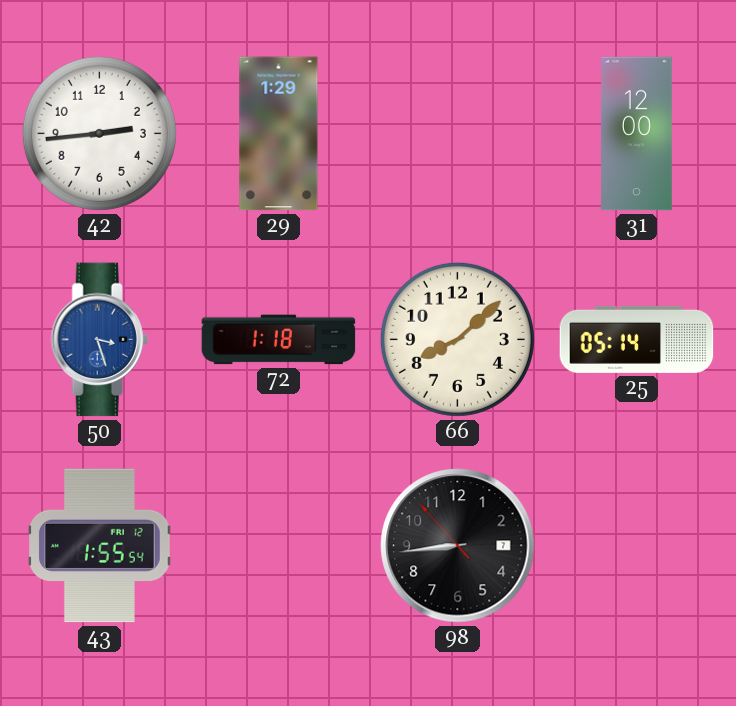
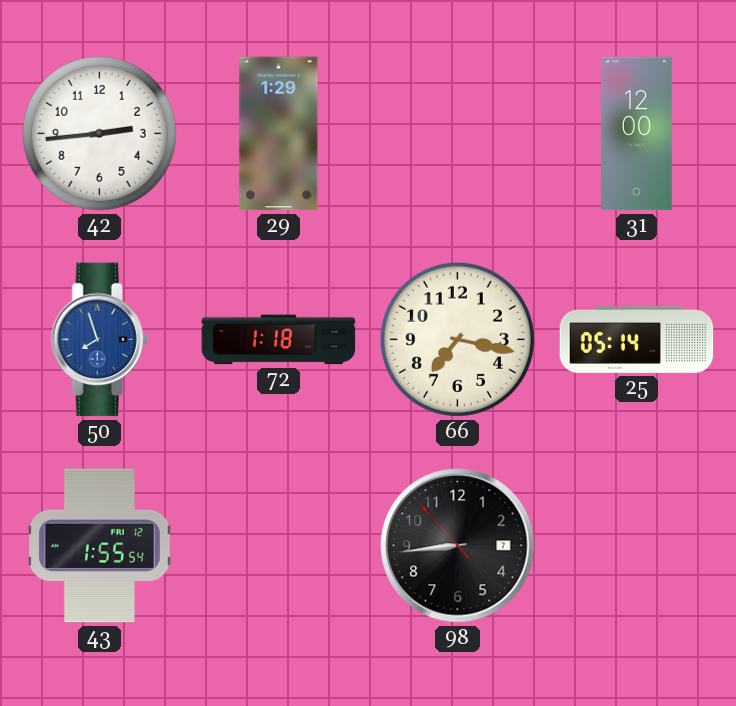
50: 3:27 -> 7:57 (99, 340)
66: 8:08 -> 7:17 (457, 339)
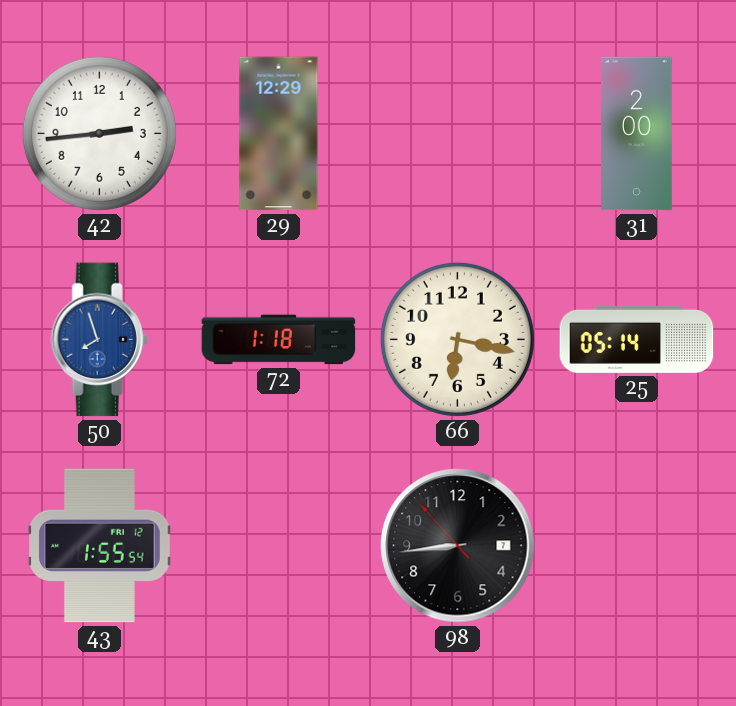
29: 1:29 -> 12:29 (279, 134)
31: 12:00 -> 2:00 (637, 134)
66: 7:17 -> 6:17 (457, 339)
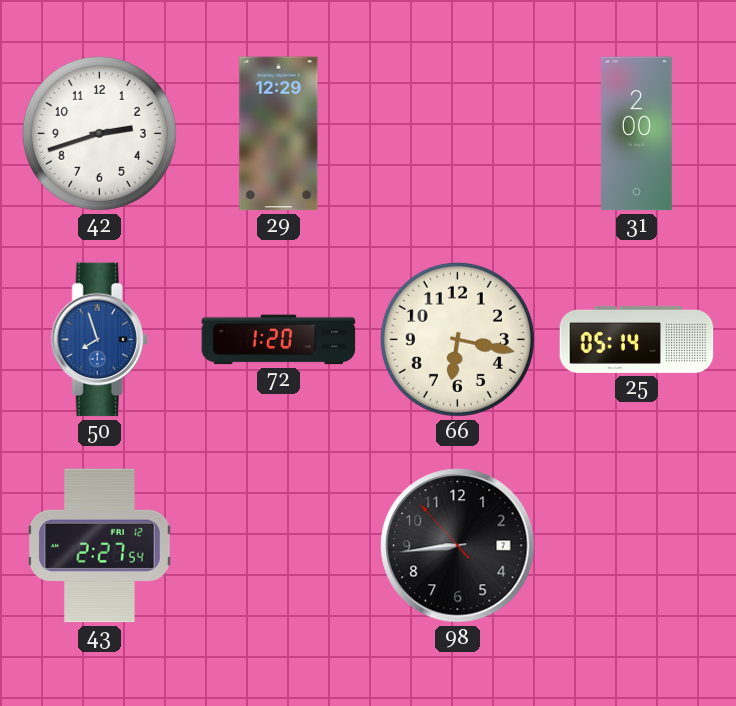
42: 2:44 -> 2:42 (99, 133)
72: 1:18 -> 1:20 (279, 340)
43: 1:55 -> 2:27 (100, 546)
